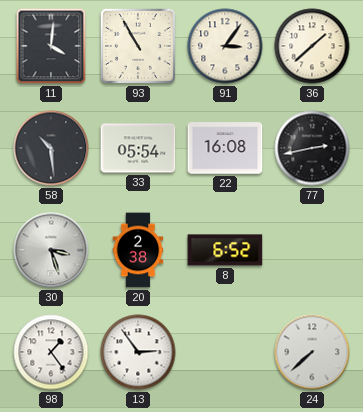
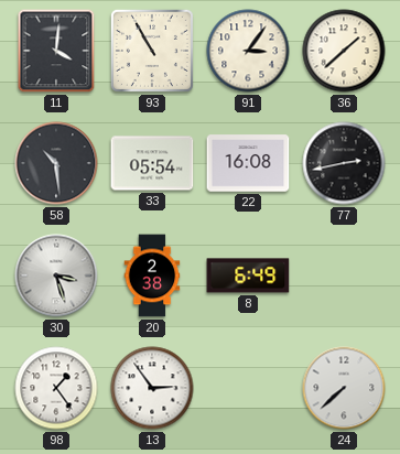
8: 6:52 -> 6:49 (248, 275)
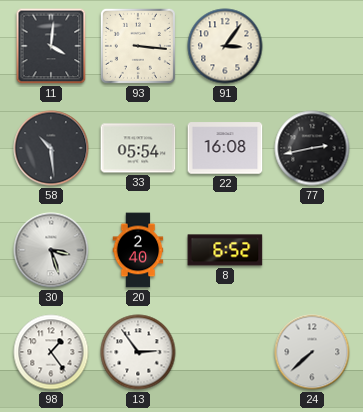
93: 10:55 -> 3:16 (138, 46)
36: 1:38 -> none (344, 51)
20: 2:38 -> 2:40 (138, 250)
8: 6:49 -> 6:52 (225, 250)
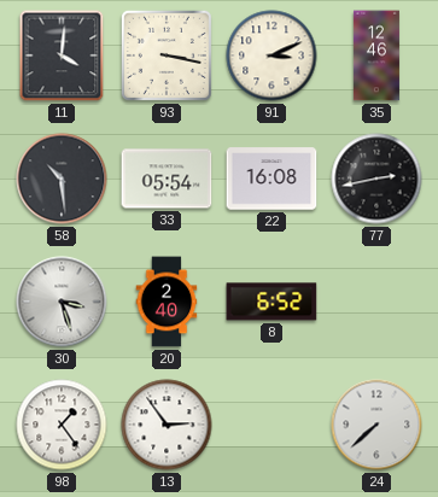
93: 3:16 -> 3:17 (167, 55)
91: 3:06 -> 3:11 (271, 55)
35: none -> 12:46 (376, 55)
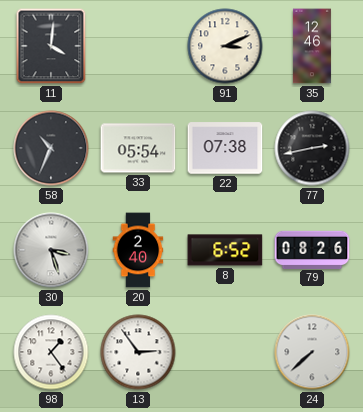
93: 3:17 -> none (167, 55)
58: 10:29 -> 10:34 (51, 148)
22: 16:08 -> 07:38 (225, 148)
79: none -> 08:26 (312, 249)
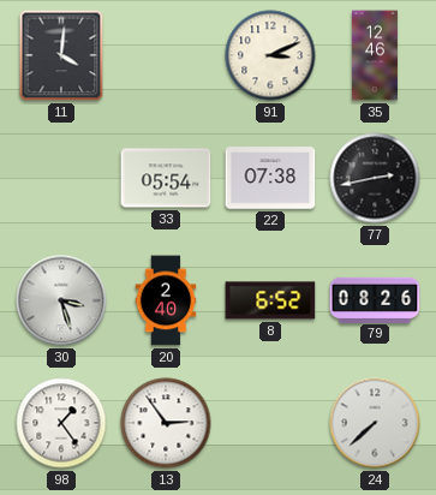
58: 10:34 -> none (51, 148)
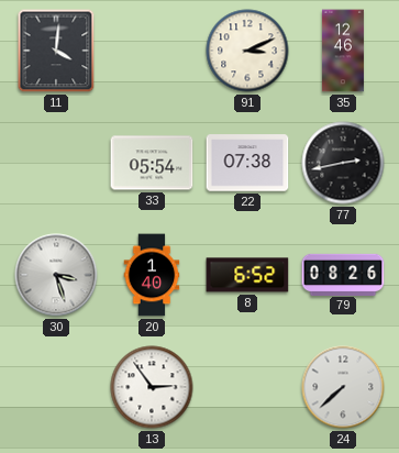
20: 2:40 -> 1:40 (152, 275)
98: 1:24 -> none (61, 423)
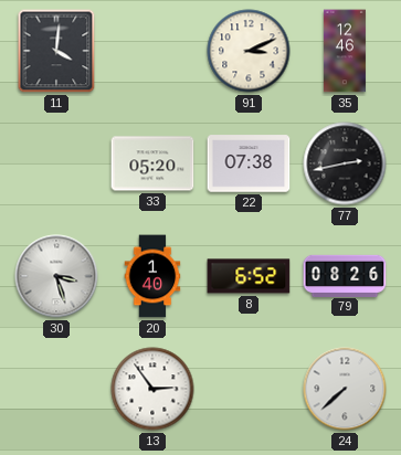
33: 05:54 -> 05:20 (152, 163)
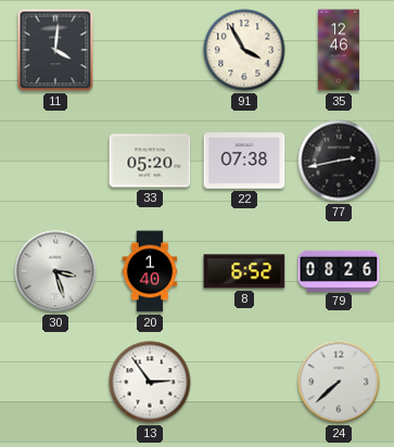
91: 3:11 -> 3:55 (244, 50)
